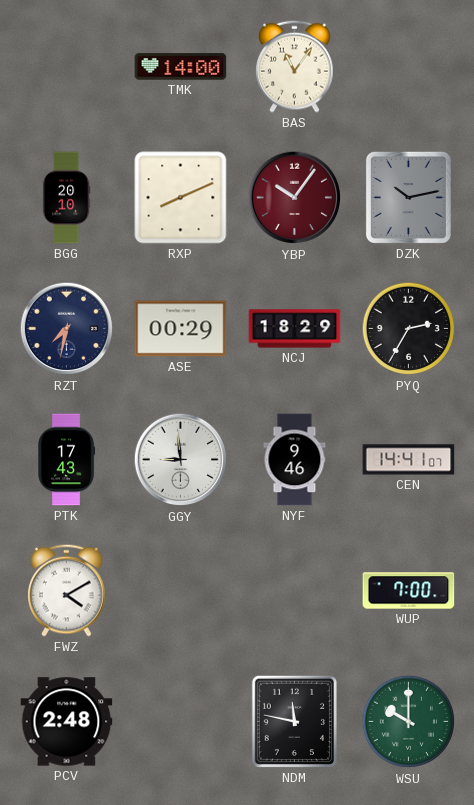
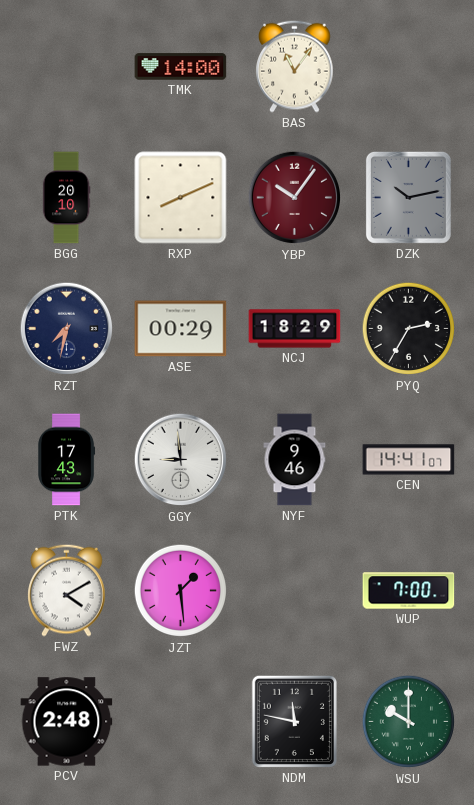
JZT: none -> 1:29 (181, 591)
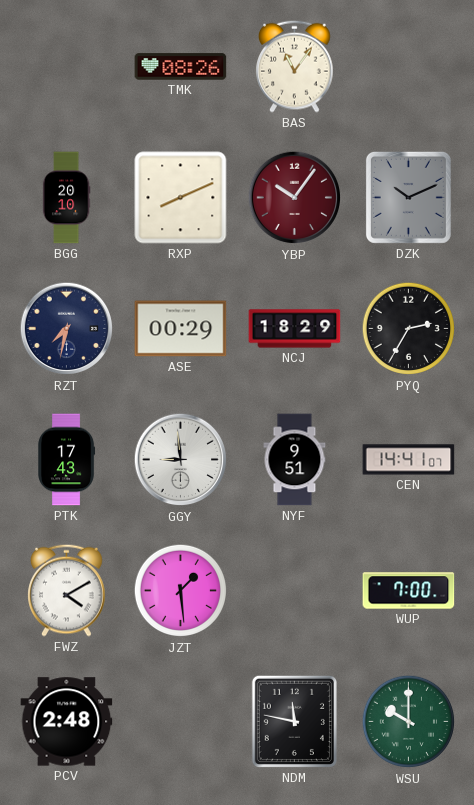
TMK: 14:00 -> 08:26 (181, 67)
DZK: 10:13 -> 10:11 (408, 197)
NYF: 9:46 -> 9:51 (295, 460)
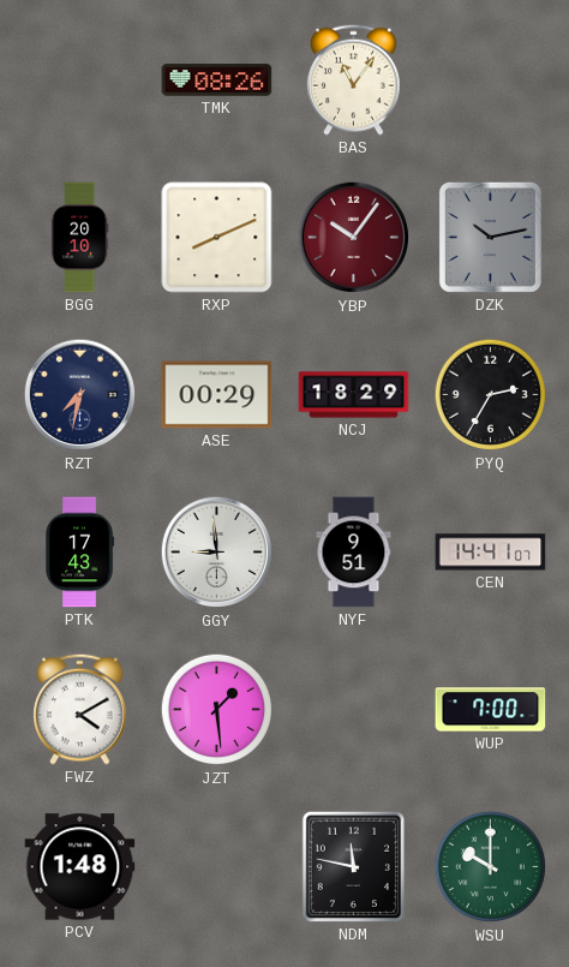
DZK: 10:11 -> 10:13 (490, 237)
PCV: 2:48 -> 1:48 (80, 867)
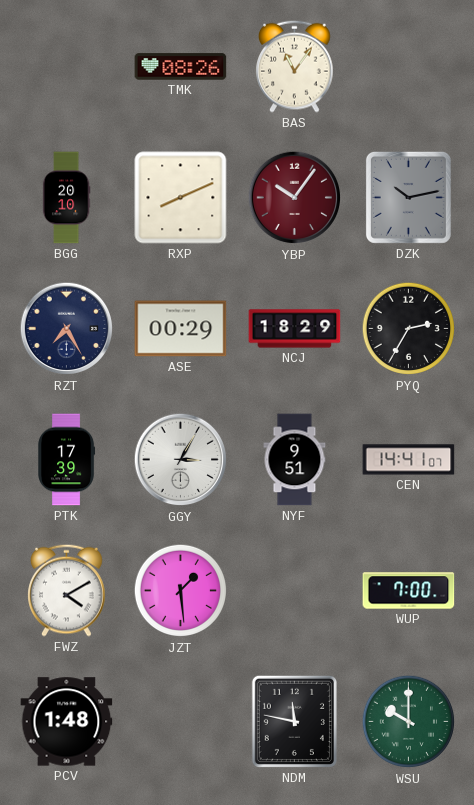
RZT: 7:32 -> 7:25 (67, 329)
PTK: 17:43 -> 17:39 (66, 460)
GGY: 8:59 -> 3:05 (181, 460)
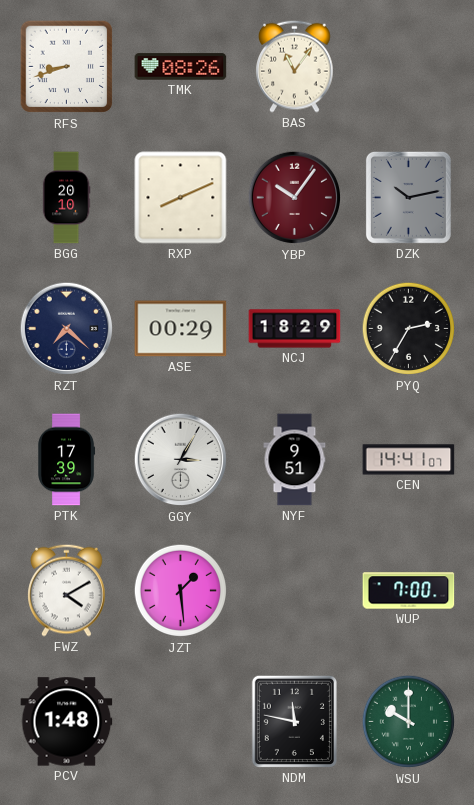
RFS: none -> 8:42 (67, 67)
RZT: 7:25 -> 7:22 (67, 329)
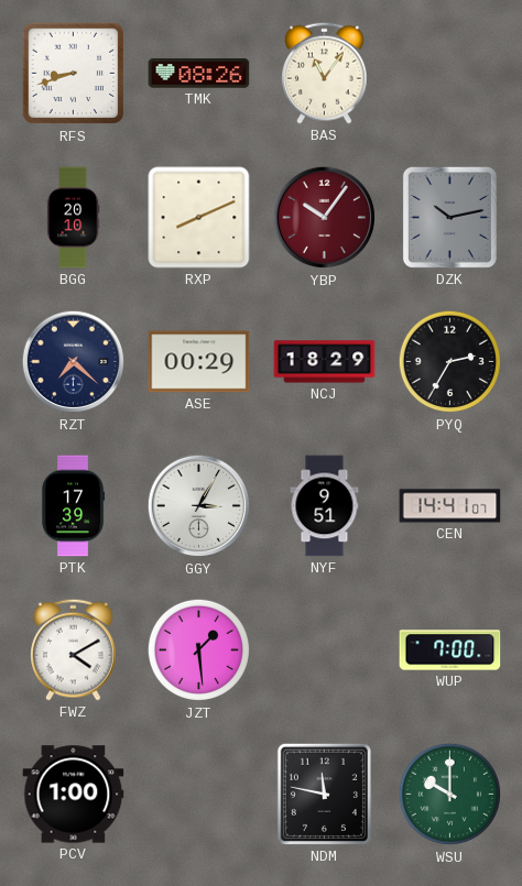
PCV: 1:48 -> 1:00 (74, 795)
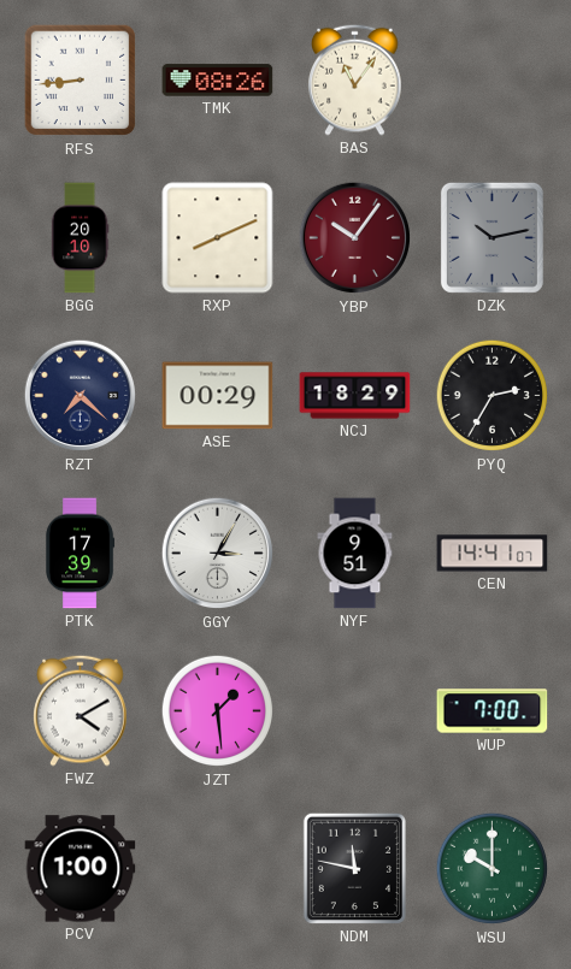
RFS: 8:42 -> 8:44 (81, 81)
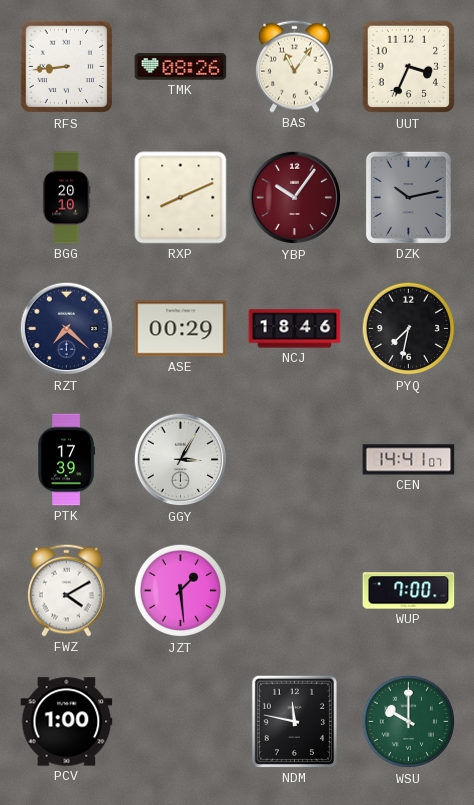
UUT: none -> 3:34 (409, 67)
NCJ: 18:29 -> 18:46 (295, 329)
PYQ: 2:35 -> 7:32 (409, 329)
NYF: 9:51 -> none (355, 554)
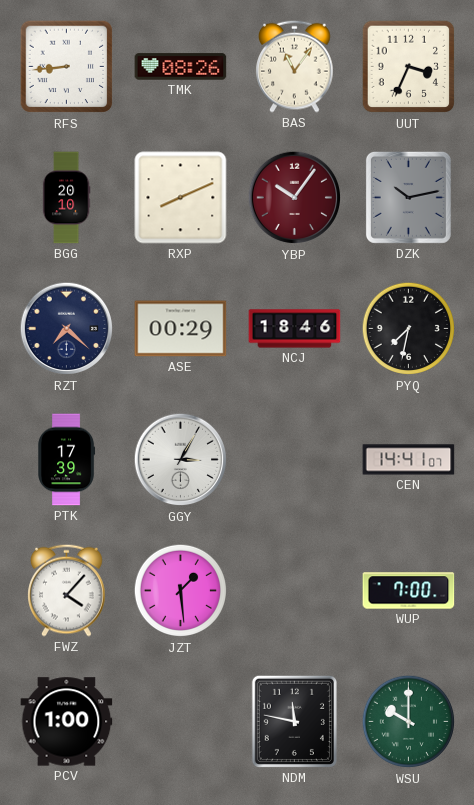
FWZ: 4:10 -> 4:07 (67, 590)
